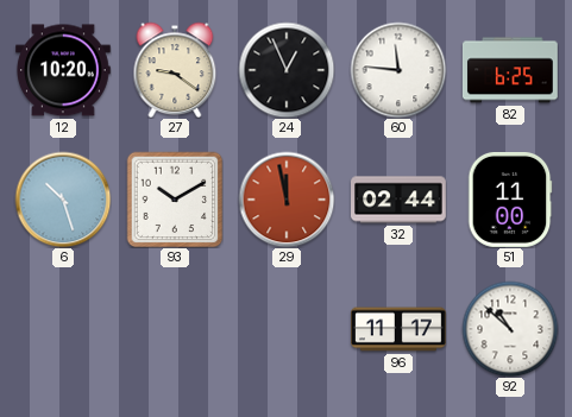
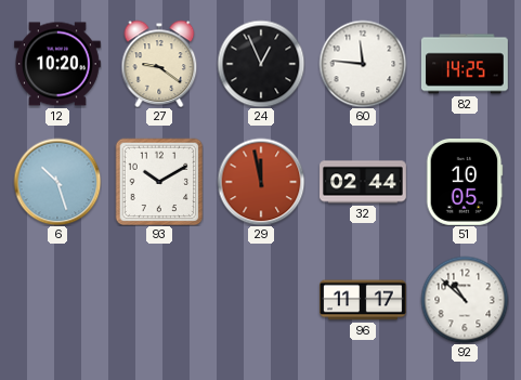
82: 6:25 -> 14:25 (465, 64)
51: 11:00 -> 10:05 (465, 183)
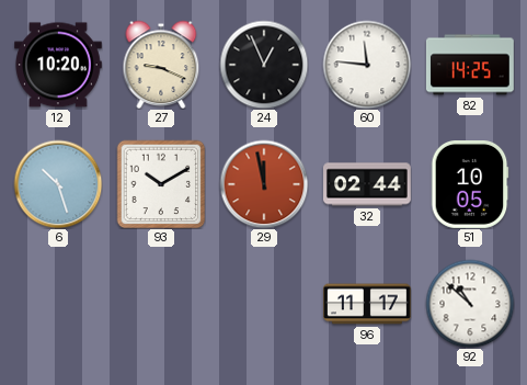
27: 9:21 -> 9:19 (161, 65)
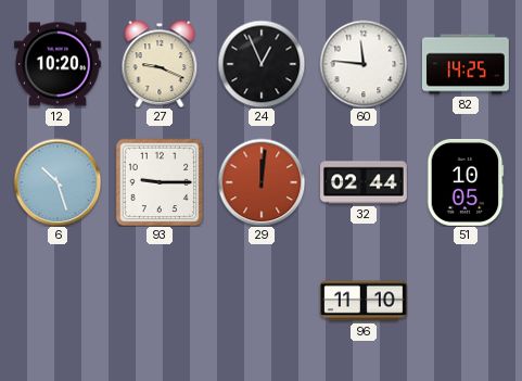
93: 10:10 -> 9:15 (160, 182)
29: 11:58 -> 12:01 (262, 182)
96: 11:17 -> 11:10 (365, 301)
92: 10:52 -> none (470, 304)
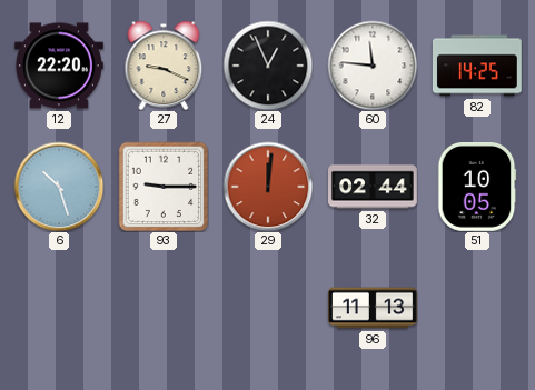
12: 10:20 -> 22:20 (60, 66)
96: 11:10 -> 11:13 (374, 308)
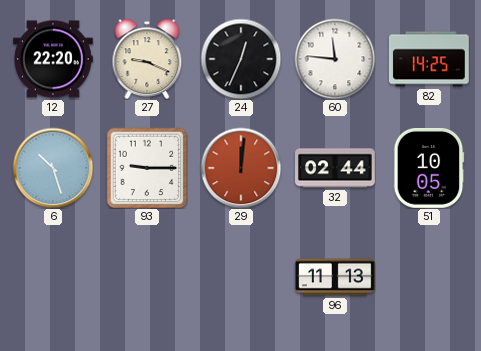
24: 12:56 -> 12:34 (241, 59)
